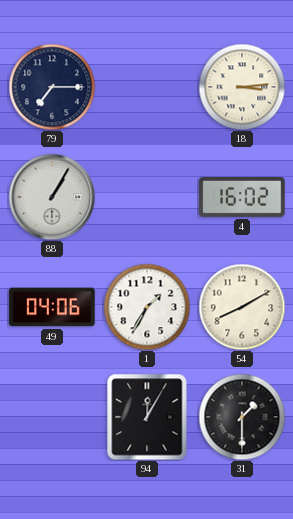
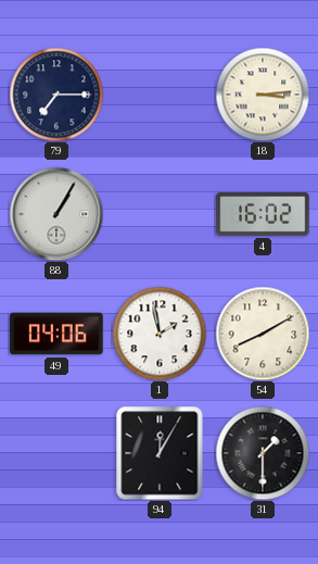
1: 1:35 -> 1:58 (160, 334)
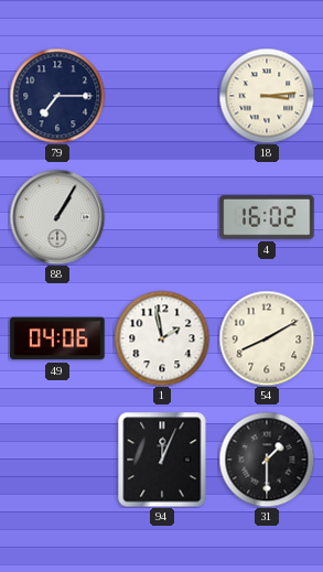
94: 12:05 -> 12:04 (162, 460)
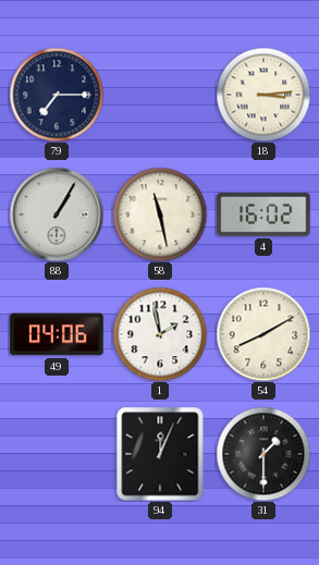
58: none -> 11:28 (160, 214)
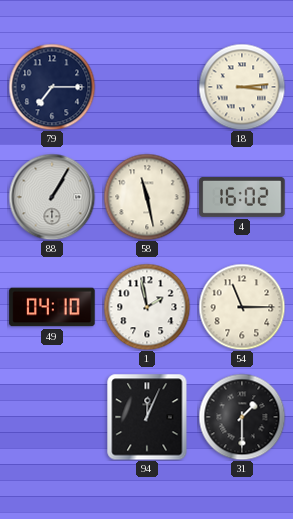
49: 04:06 -> 04:10 (52, 307)
54: 8:10 -> 11:15 (242, 307)
